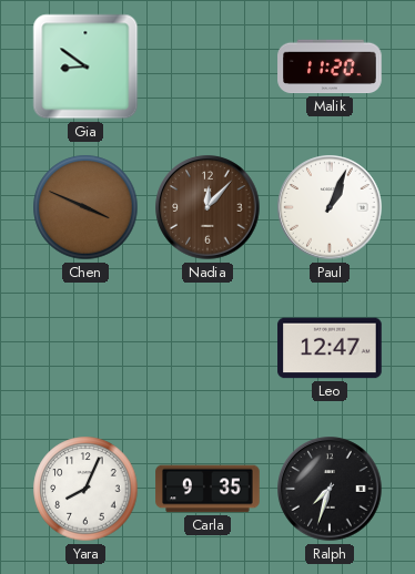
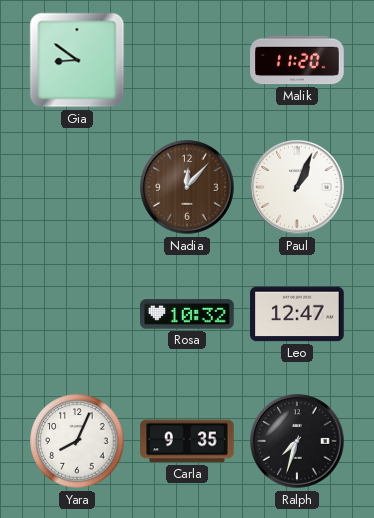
Chen: 3:49 -> none (85, 207)
Rosa: none -> 10:32 (187, 314)
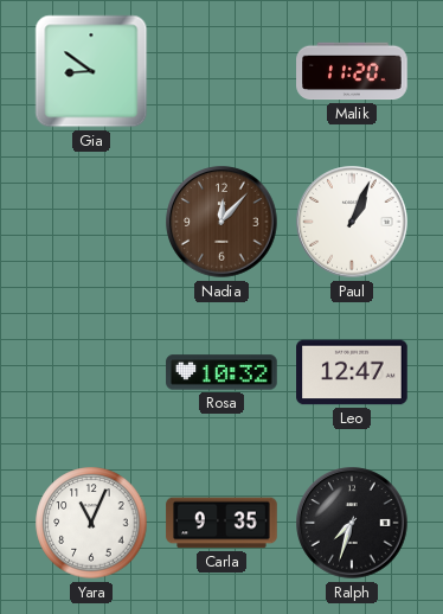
Yara: 8:04 -> 11:04 (91, 523)
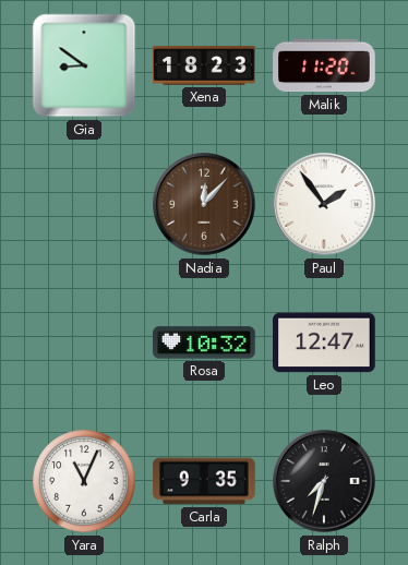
Xena: none -> 18:23 (204, 65)
Paul: 1:04 -> 1:54 (324, 204)
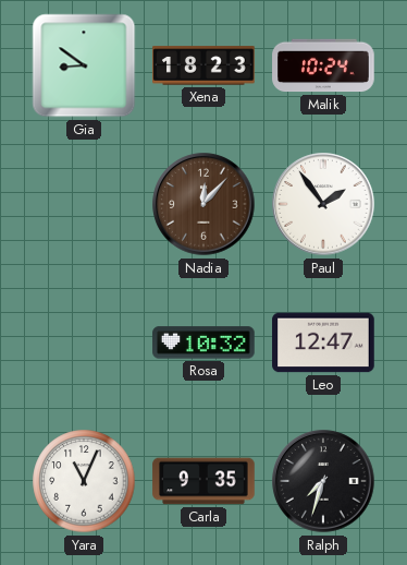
Malik: 11:20 -> 10:24 (323, 65)
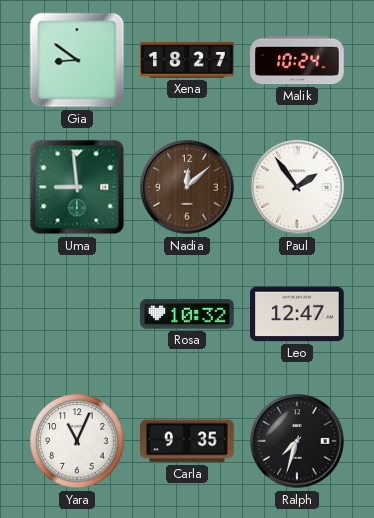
Xena: 18:23 -> 18:27 (187, 60)
Uma: none -> 8:59 (77, 187)
Nadia: 12:07 -> 12:08 (187, 187)
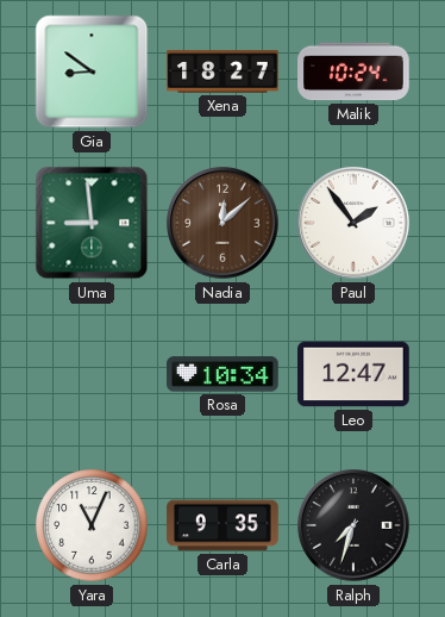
Rosa: 10:32 -> 10:34 (223, 374)
